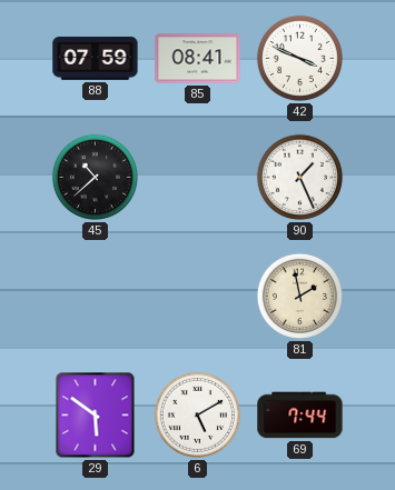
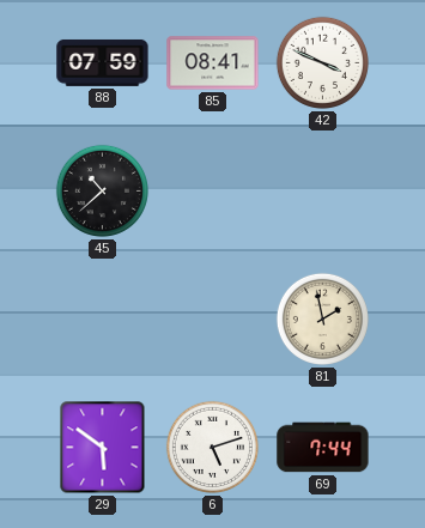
90: 1:26 -> none (299, 177)
6: 5:10 -> 5:12 (212, 447)
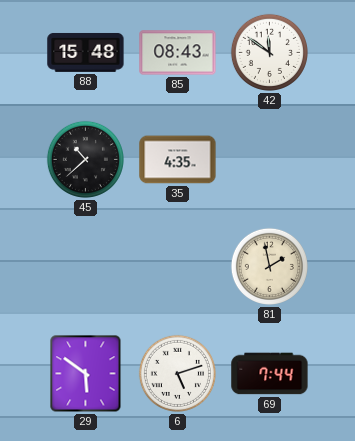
88: 07:59 -> 15:48 (86, 52)
85: 08:41 -> 08:43 (178, 53)
42: 3:49 -> 11:51 (269, 52)
35: none -> 4:35 (178, 160)
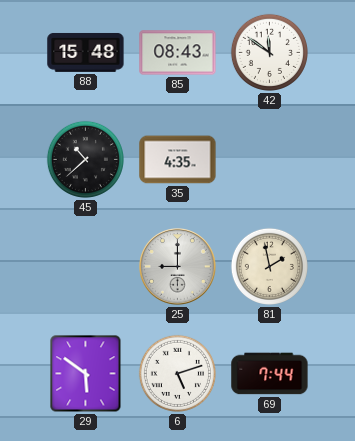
25: none -> 9:00 (178, 267)
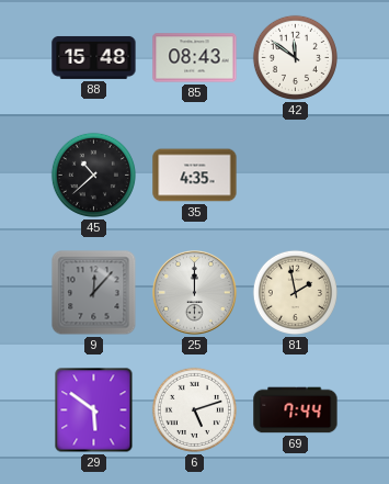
9: none -> 12:07 (94, 293)
25: 9:00 -> 12:00 (195, 293)
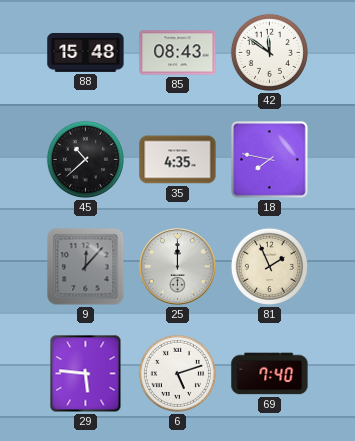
18: none -> 7:47 (270, 160)
81: 1:58 -> 1:56 (269, 266)
29: 5:51 -> 5:46 (86, 374)
69: 7:44 -> 7:40 (270, 374)
